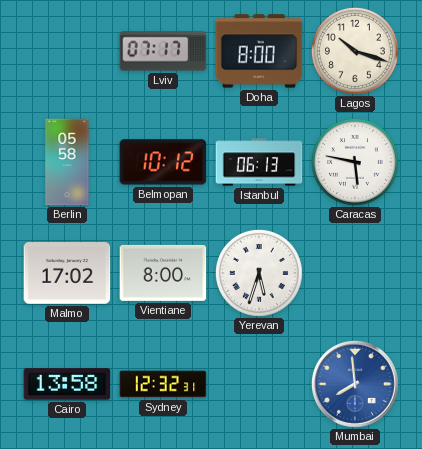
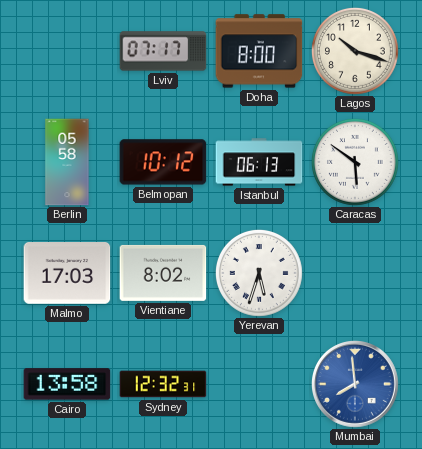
Caracas: 5:47 -> 5:51 (355, 162)
Malmo: 17:02 -> 17:03 (67, 274)
Vientiane: 8:00 -> 8:02 (163, 273)
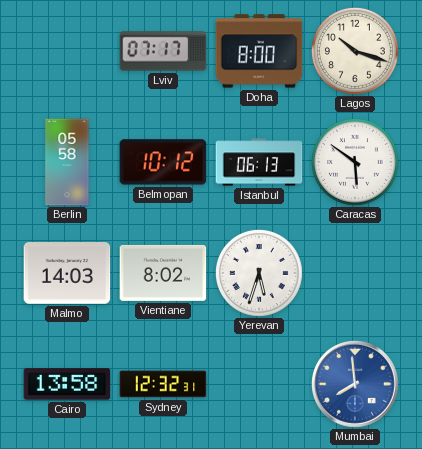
Malmo: 17:03 -> 14:03 (67, 274)
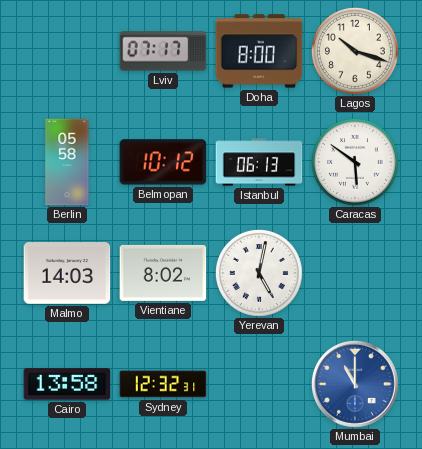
Yerevan: 5:33 -> 5:02 (259, 273)
Mumbai: 7:59 -> 11:00 (356, 385)
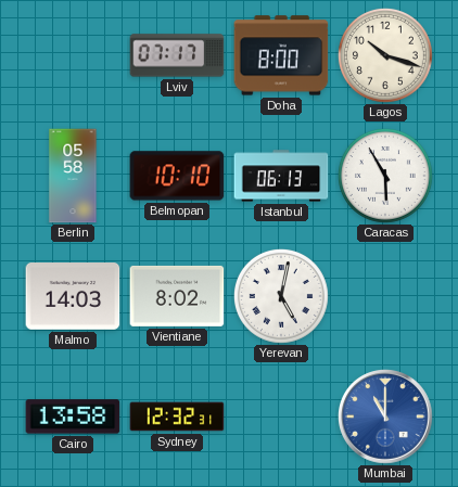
Belmopan: 10:12 -> 10:10 (177, 176)
Caracas: 5:51 -> 5:55 (385, 176)
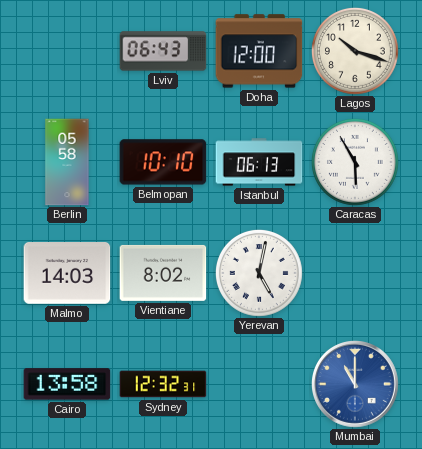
Lviv: 07:17 -> 06:43 (163, 51)
Doha: 8:00 -> 12:00 (259, 51)
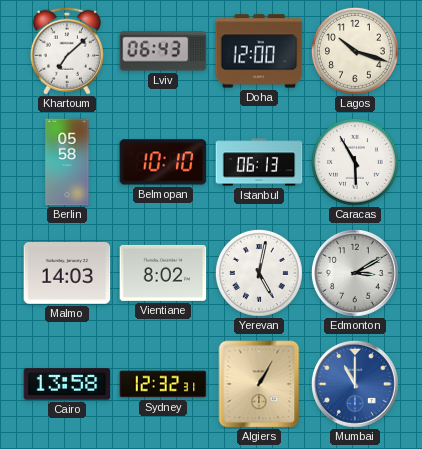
Khartoum: none -> 7:08 (67, 51)
Edmonton: none -> 3:10 (356, 274)
Algiers: none -> 1:05 (259, 384)
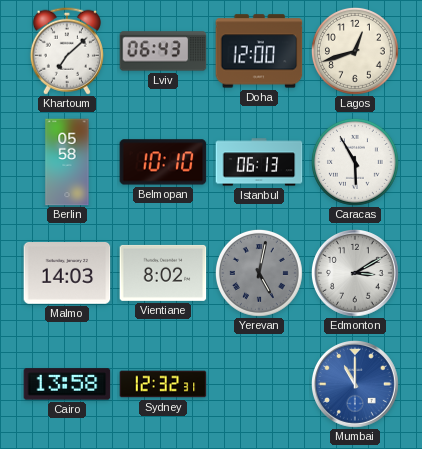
Lagos: 10:18 -> 12:42 (355, 51)
Yerevan dial: white -> grey (259, 273)
Algiers: 1:05 -> none (259, 384)
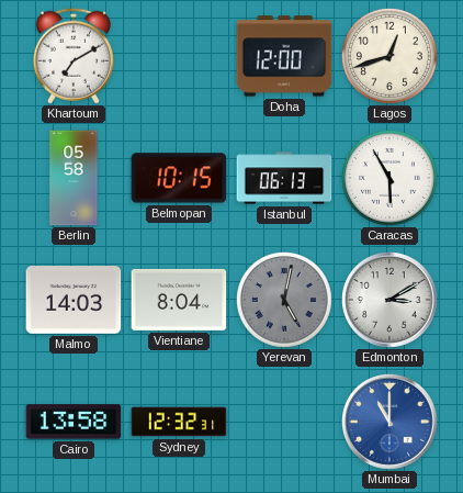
Khartoum: 7:08 -> 7:10 (74, 56)
Lviv: 06:43 -> none (163, 51)
Belmopan: 10:10 -> 10:15 (179, 178)
Vientiane: 8:02 -> 8:04 (179, 300)
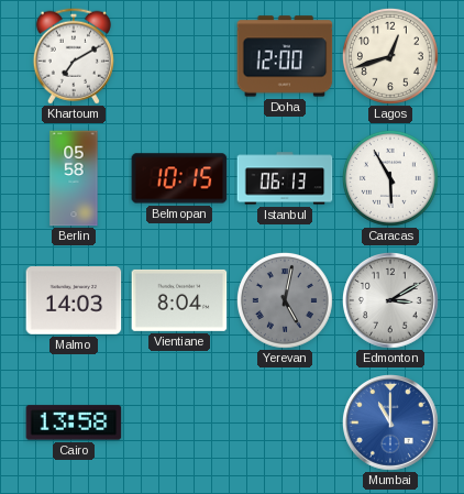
Sydney: 12:32 -> none (179, 422)
